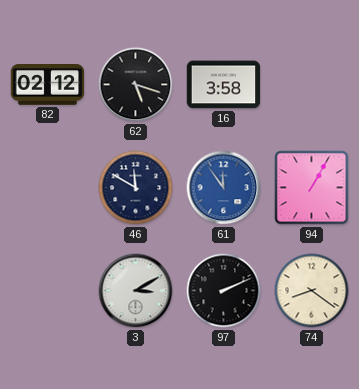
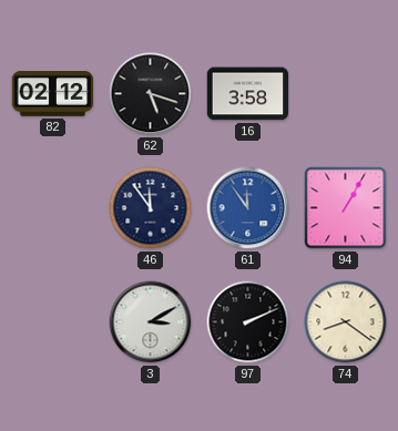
46: 11:50 -> 11:54 (151, 208)
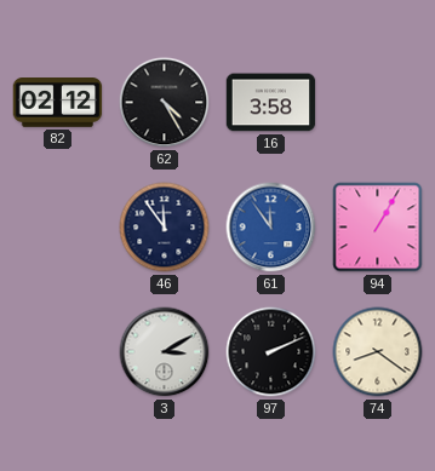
62: 5:18 -> 4:25 (165, 103)
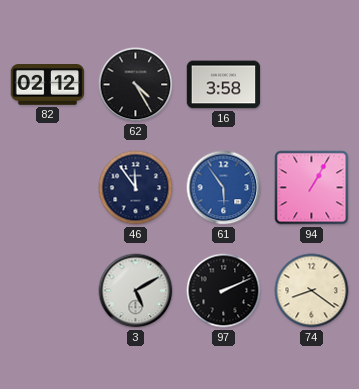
61: 11:54 -> 5:54 (224, 188)
3: 3:10 -> 5:10 (136, 291)
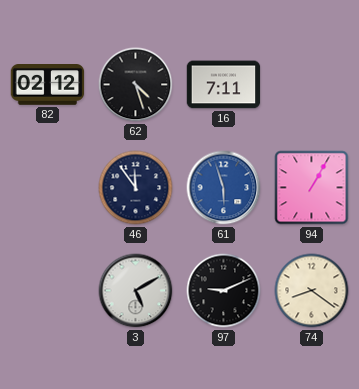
62: 4:25 -> 4:27 (136, 85)
16: 3:58 -> 7:11 (224, 85)
61: 5:54 -> 5:57 (224, 188)
97: 2:11 -> 9:11 (224, 291)
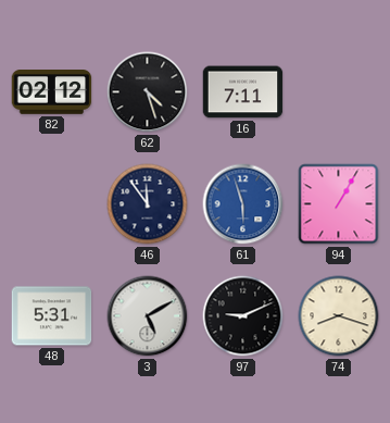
48: none -> 5:31 (52, 316)
74: 8:21 -> 8:18 (339, 316)
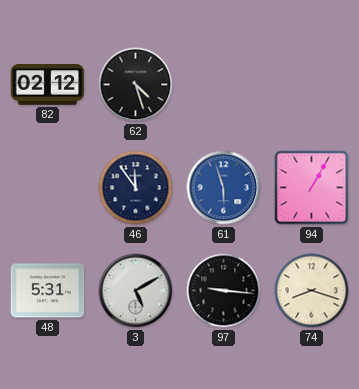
16: 7:11 -> none (243, 92)
97: 9:11 -> 9:16 (224, 291)
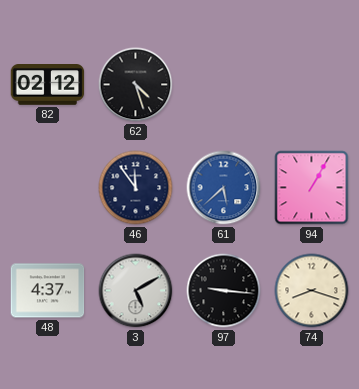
61: 5:57 -> 5:38 (224, 188)
48: 5:31 -> 4:37 (48, 291)
